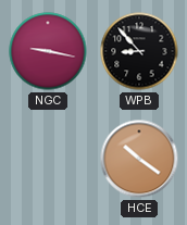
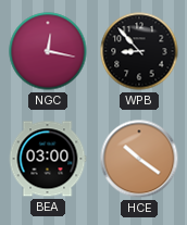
NGC: 9:17 -> 12:17 (48, 51)
BEA: none -> 03:00 (48, 159)
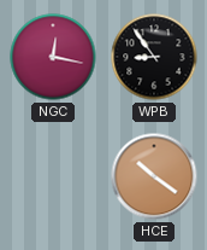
WPB: 8:53 -> 8:54 (154, 57)
BEA: 03:00 -> none (48, 159)
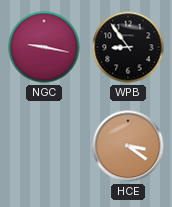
NGC: 12:17 -> 9:17 (44, 47)
HCE: 10:21 -> 3:21 (128, 146)
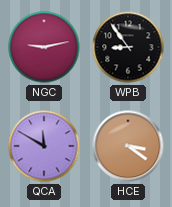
NGC: 9:17 -> 9:13 (44, 47)
QCA: none -> 11:50 (44, 146)
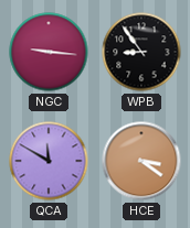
NGC: 9:13 -> 9:16 (49, 52)
